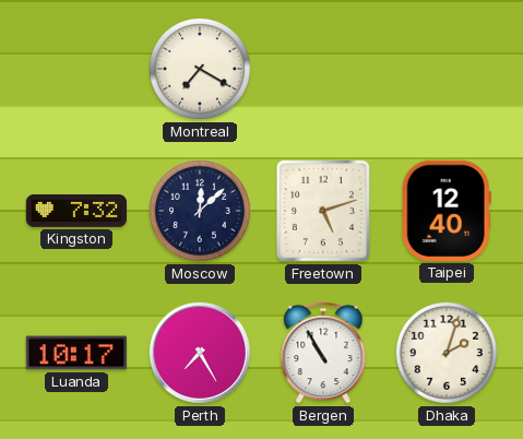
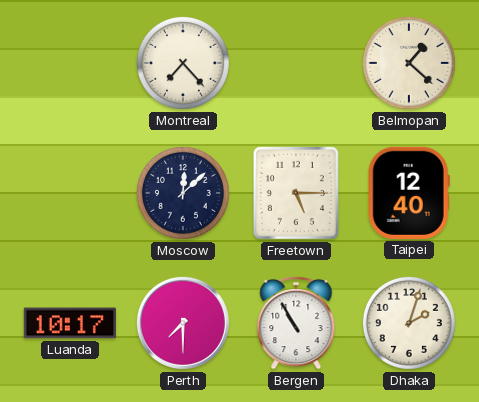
Montreal: 7:20 -> 7:23 (183, 63)
Belmopan: none -> 1:22 (409, 63)
Kingston: 7:32 -> none (75, 212)
Freetown: 5:12 -> 5:15 (296, 193)
Perth: 7:25 -> 7:30 (183, 323)
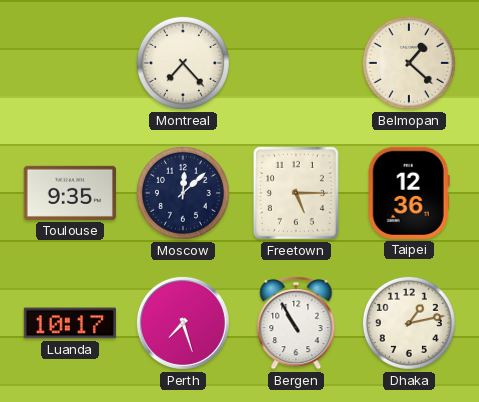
Toulouse: none -> 9:35 (70, 193)
Taipei: 12:40 -> 12:36 (409, 193)
Perth: 7:30 -> 7:27 (183, 323)
Dhaka: 2:03 -> 1:13 (409, 323)
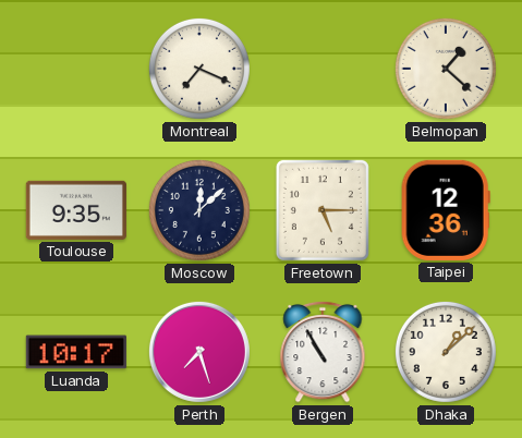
Montreal: 7:23 -> 7:19 (199, 69)
Dhaka: 1:13 -> 1:08 (446, 352)
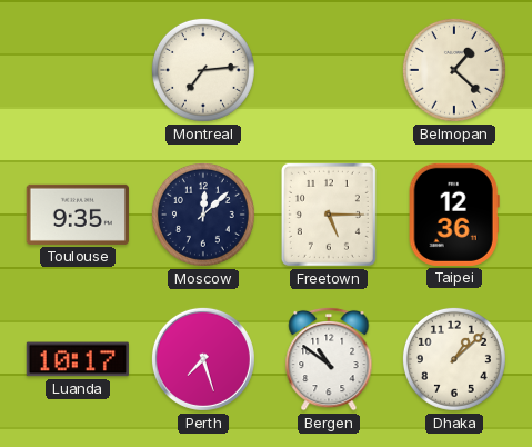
Montreal: 7:19 -> 7:14 (203, 70)
Bergen: 10:55 -> 10:51 (329, 359)
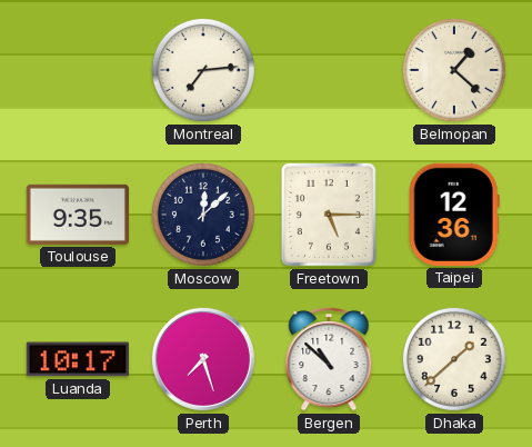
Bergen: 10:51 -> 10:52 (329, 359)
Dhaka: 1:08 -> 1:38 (454, 359)
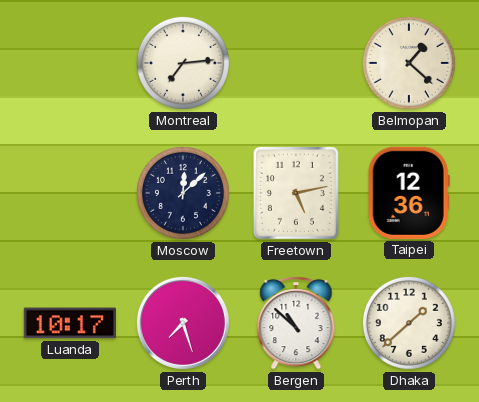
Toulouse: 9:35 -> none (78, 215)
Freetown: 5:15 -> 5:13 (296, 193)
